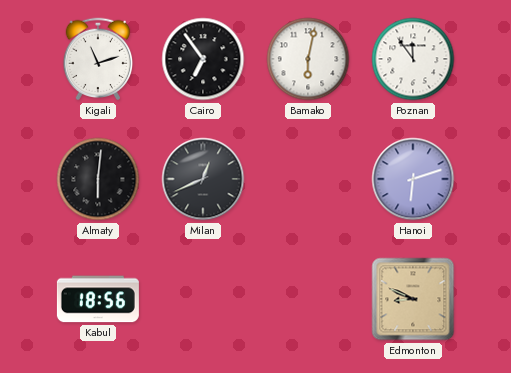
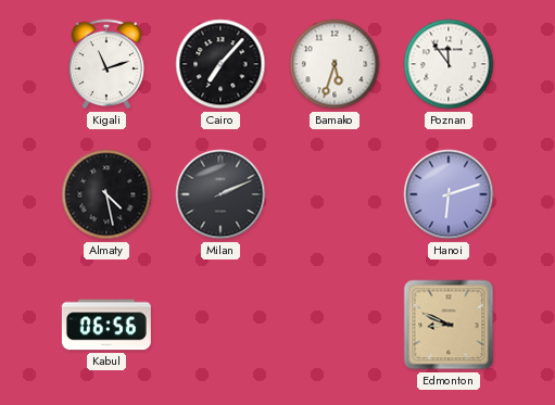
Cairo: 6:54 -> 7:07 (220, 64)
Bamako: 6:02 -> 5:33 (335, 64)
Almaty: 6:01 -> 4:28 (106, 194)
Milan: 12:41 -> 2:11 (220, 194)
Kabul: 18:56 -> 06:56 (106, 325)
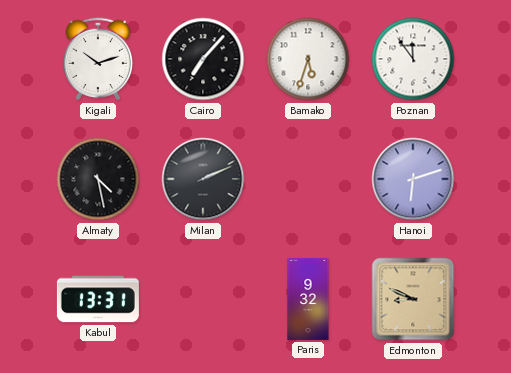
Kigali: 11:12 -> 10:12 (98, 59)
Kabul: 06:56 -> 13:31 (98, 299)
Paris: none -> 9:32 (308, 299)
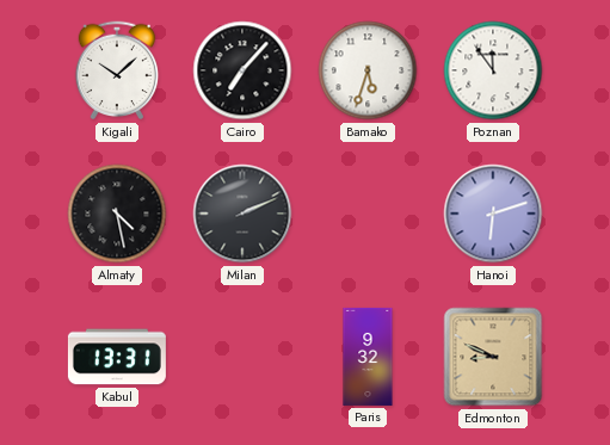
Kigali: 10:12 -> 10:08 (117, 70)
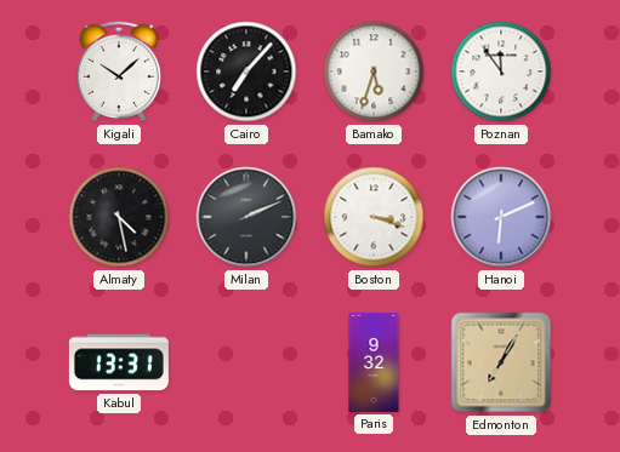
Boston: none -> 3:18 (374, 217)
Hanoi: 6:12 -> 6:11 (501, 217)
Edmonton: 8:49 -> 7:05 (501, 362)
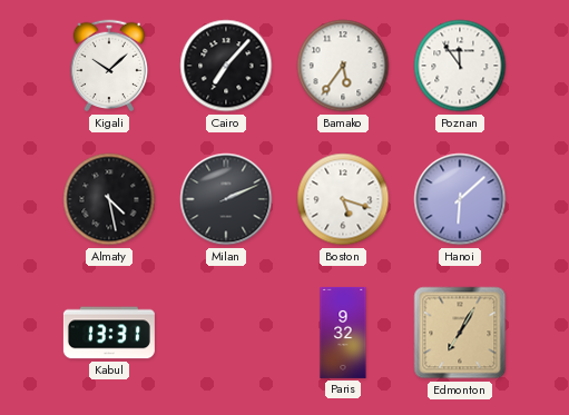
Bamako: 5:33 -> 5:36 (343, 66)
Boston: 3:18 -> 5:18 (343, 199)
Hanoi: 6:11 -> 6:08 (460, 199)
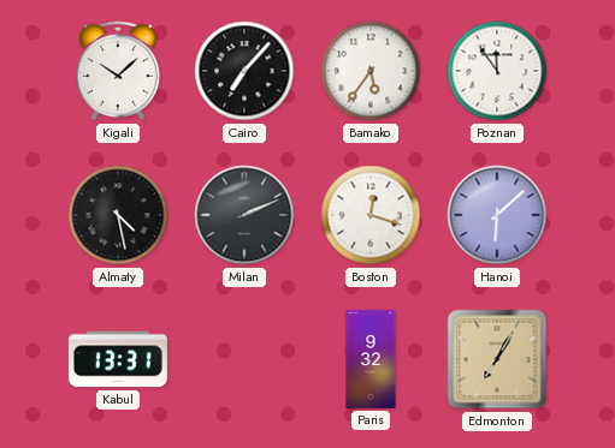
Boston: 5:18 -> 12:18 (371, 215)
